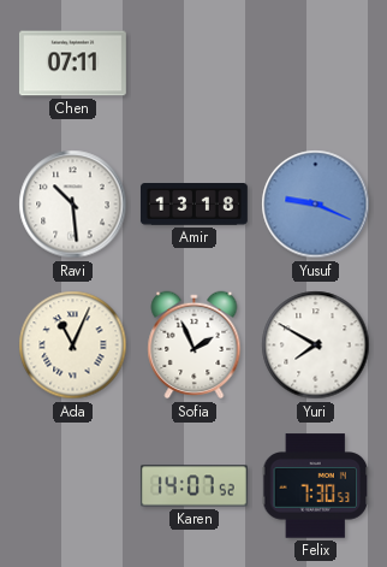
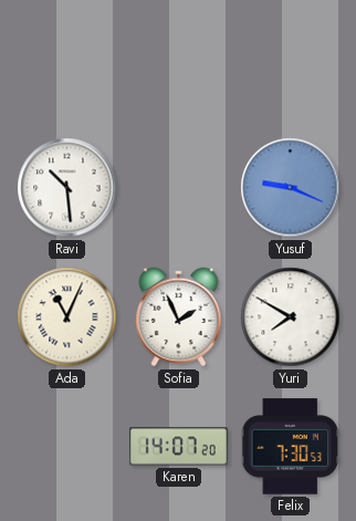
Chen: 07:11 -> none (72, 64)
Amir: 13:18 -> none (194, 205)
Karen: 14:07:52 -> 14:07:20 (178, 447)
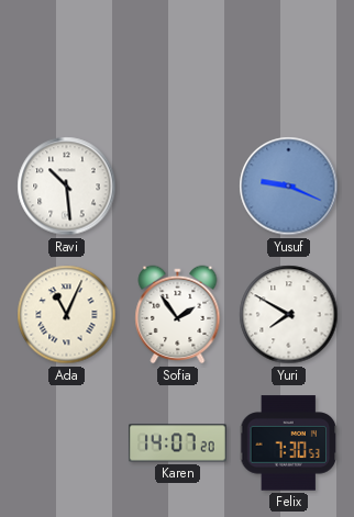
Sofia: 1:56 -> 1:54 (178, 315)
